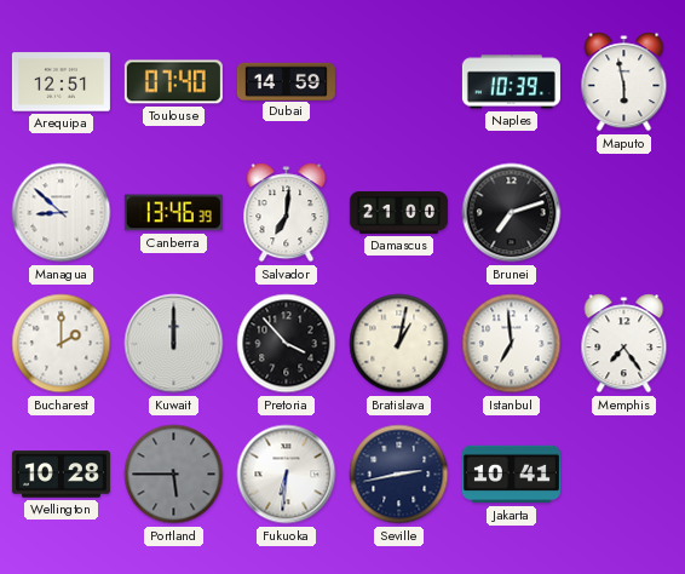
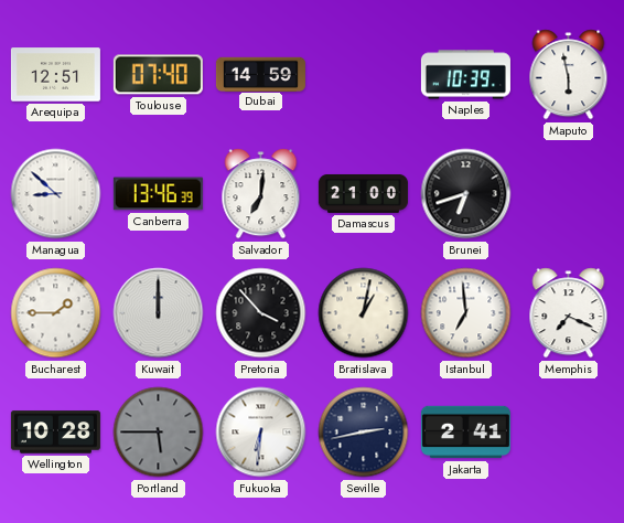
Brunei: 7:12 -> 6:42 (466, 194)
Bucharest: 2:00 -> 1:45 (56, 313)
Memphis: 7:24 -> 7:19 (569, 313)
Jakarta: 10:41 -> 2:41 (465, 433)
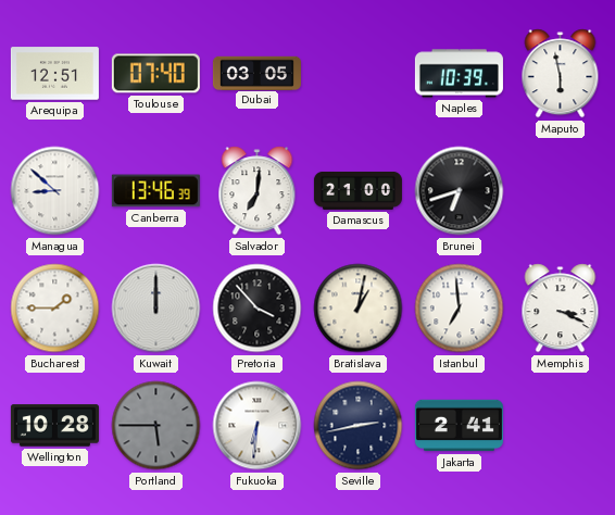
Dubai: 14:59 -> 03:05 (256, 73)
Memphis: 7:19 -> 3:19 (561, 309)
